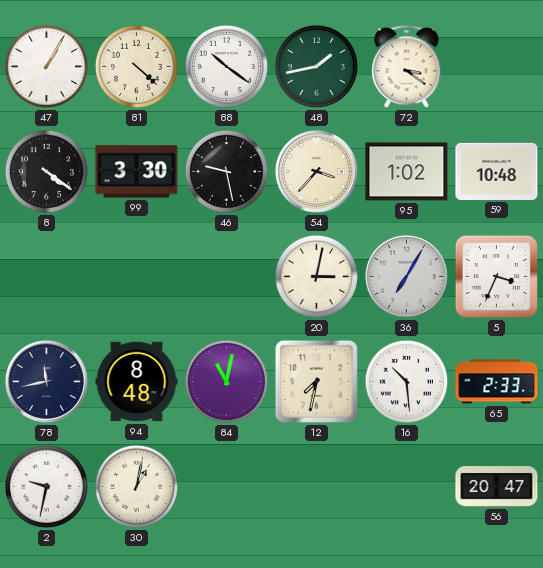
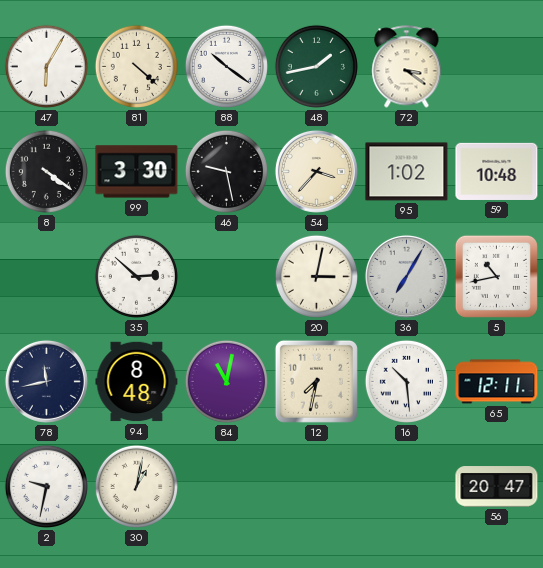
47: 1:05 -> 6:05 (46, 66)
35: none -> 2:52 (136, 276)
5: 3:34 -> 10:43 (496, 276)
65: 2:33 -> 12:11 (497, 382)
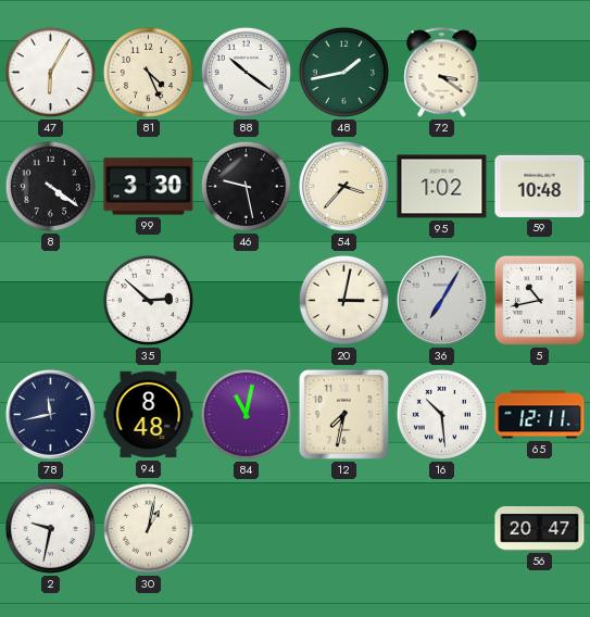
81: 4:22 -> 4:26 (148, 72)
